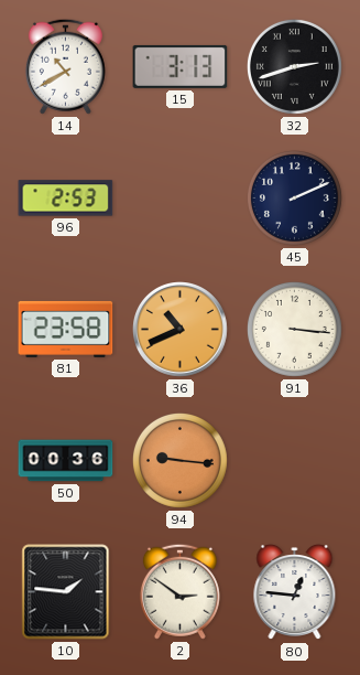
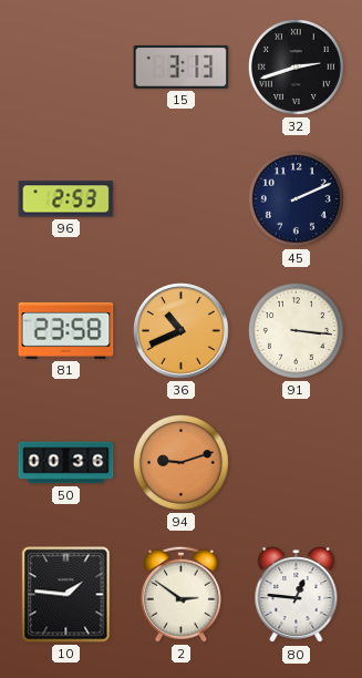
14: 10:40 -> none (65, 66)
94: 9:16 -> 9:12 (180, 462)
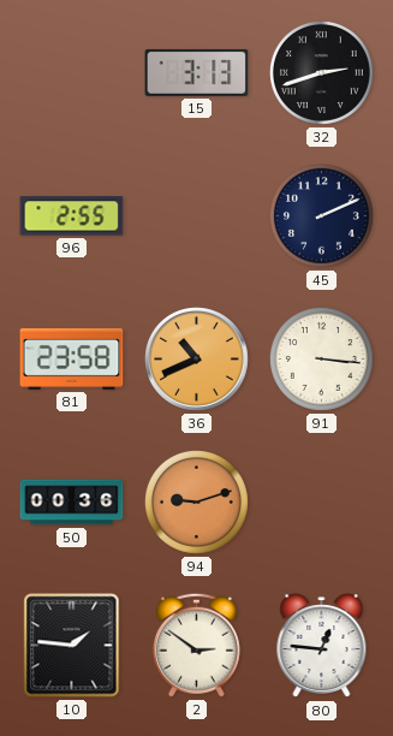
96: 2:53 -> 2:55 (72, 216)
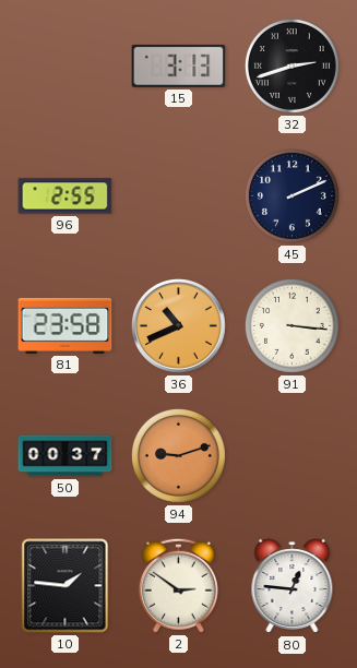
50: 00:36 -> 00:37 (66, 456)
